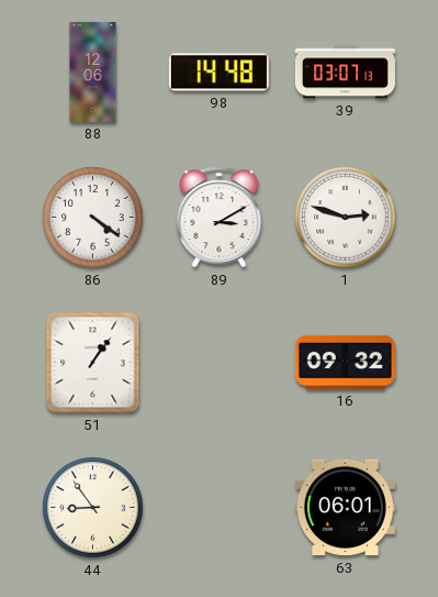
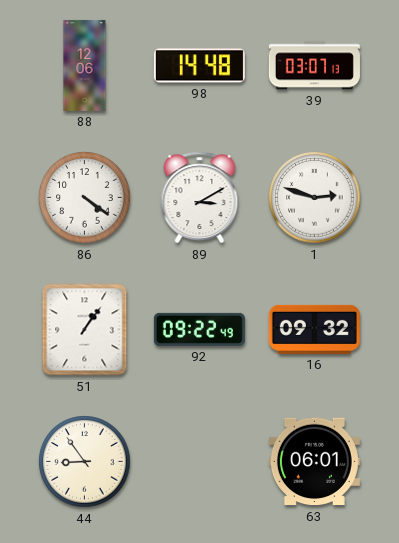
92: none -> 09:22 (199, 329)
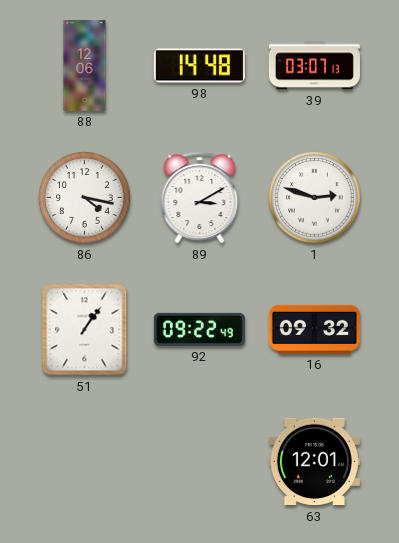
86: 4:21 -> 4:17 (85, 198)
44: 8:54 -> none (85, 462)
63: 06:01 -> 12:01 (314, 462)
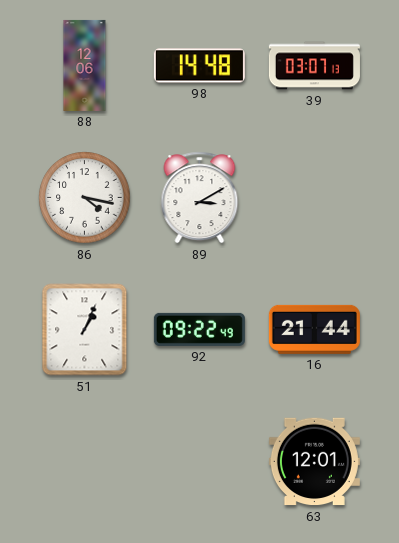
1: 2:48 -> none (315, 198)
51: 1:06 -> 1:04 (85, 330)
16: 09:32 -> 21:44 (314, 329)
